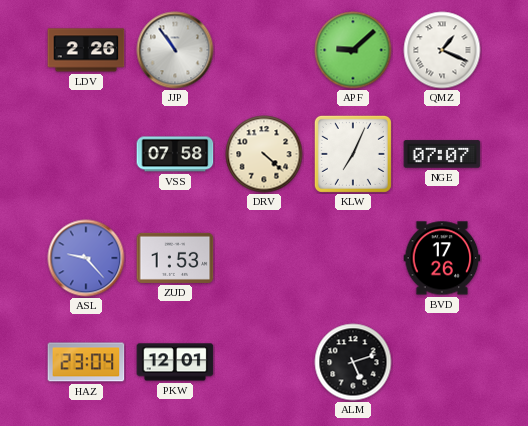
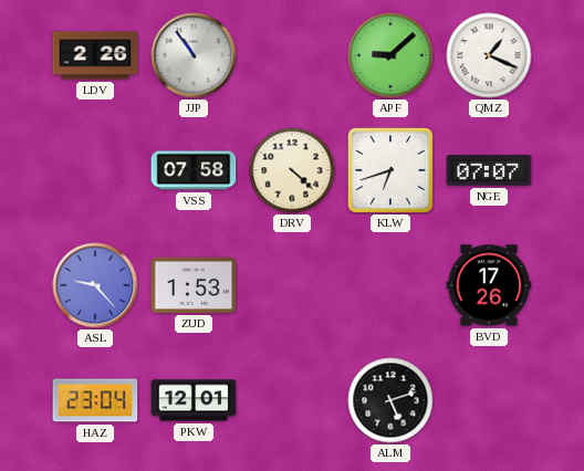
KLW: 7:04 -> 6:42 (390, 170)
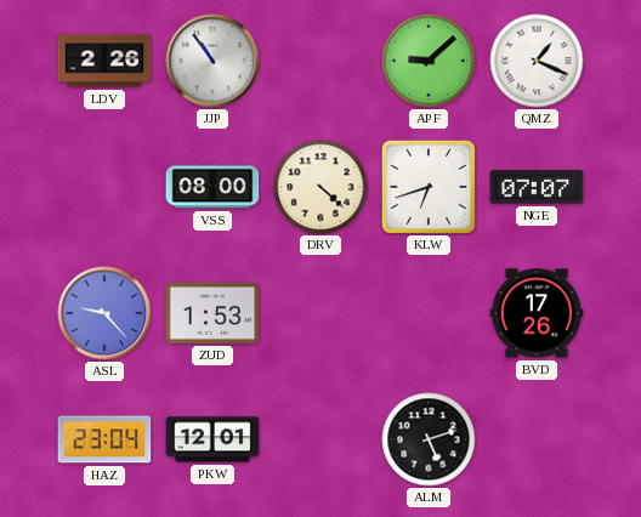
VSS: 07:58 -> 08:00 (212, 187)
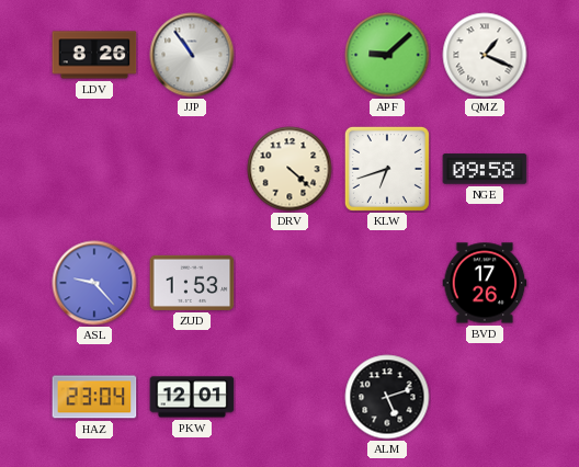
LDV: 2:26 -> 8:26 (94, 55)
VSS: 08:00 -> none (212, 187)
NGE: 07:07 -> 09:58 (485, 169)
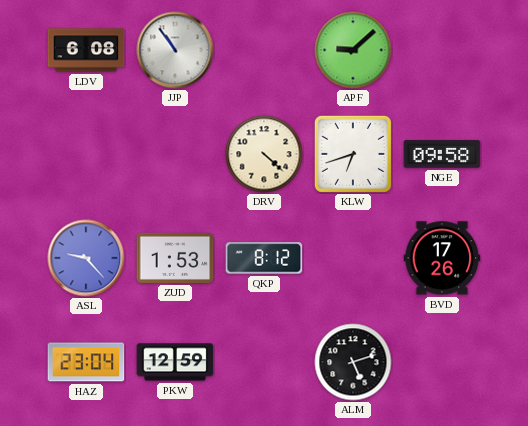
LDV: 8:26 -> 6:08 (86, 50)
QMZ: 1:19 -> none (485, 55)
QKP: none -> 8:12 (264, 258)
PKW: 12:01 -> 12:59 (175, 362)
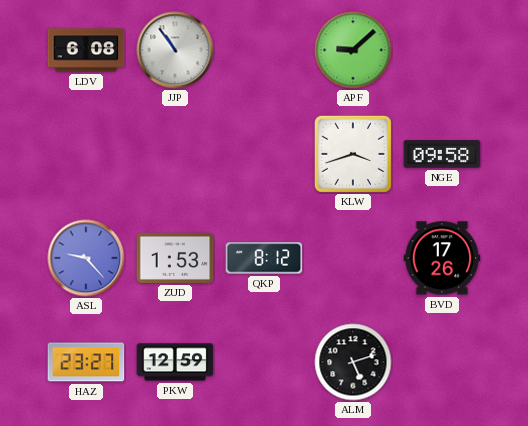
DRV: 4:22 -> none (264, 154)
KLW: 6:42 -> 3:42 (353, 154)
HAZ: 23:04 -> 23:27 (86, 362)
